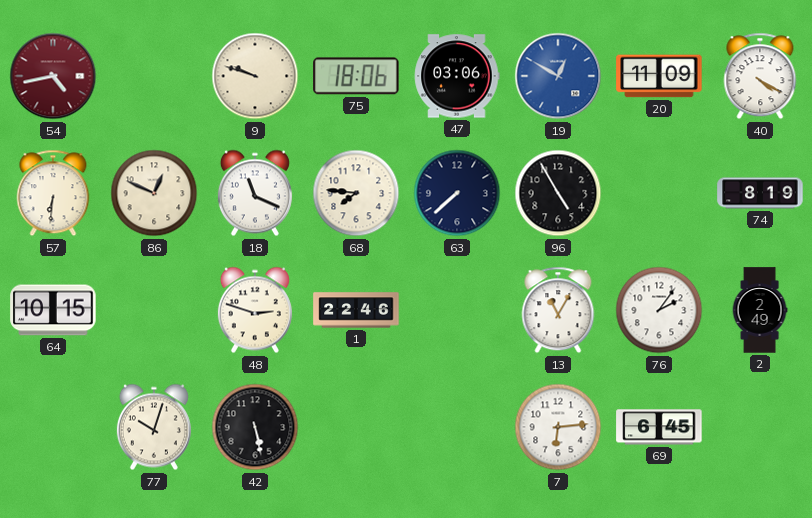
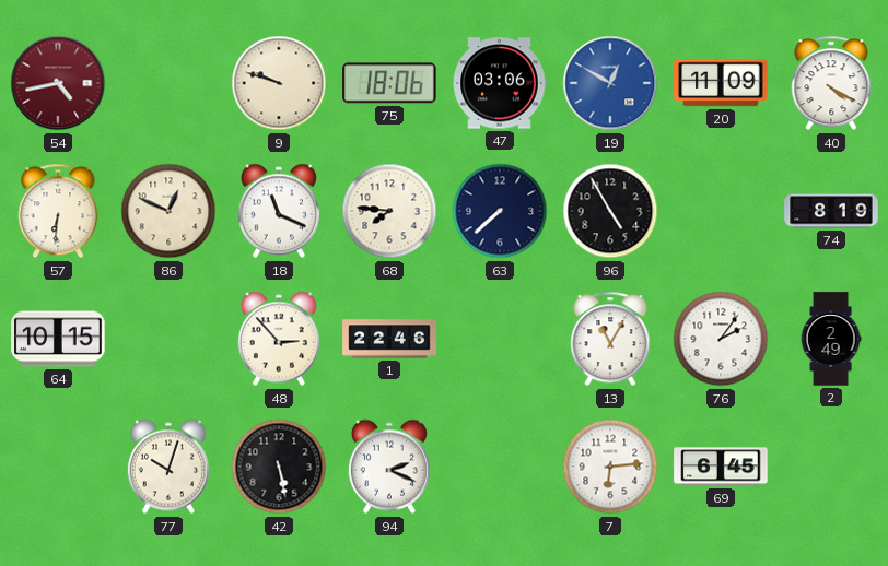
48: 2:48 -> 2:53 (279, 339)
94: none -> 2:19 (389, 467)
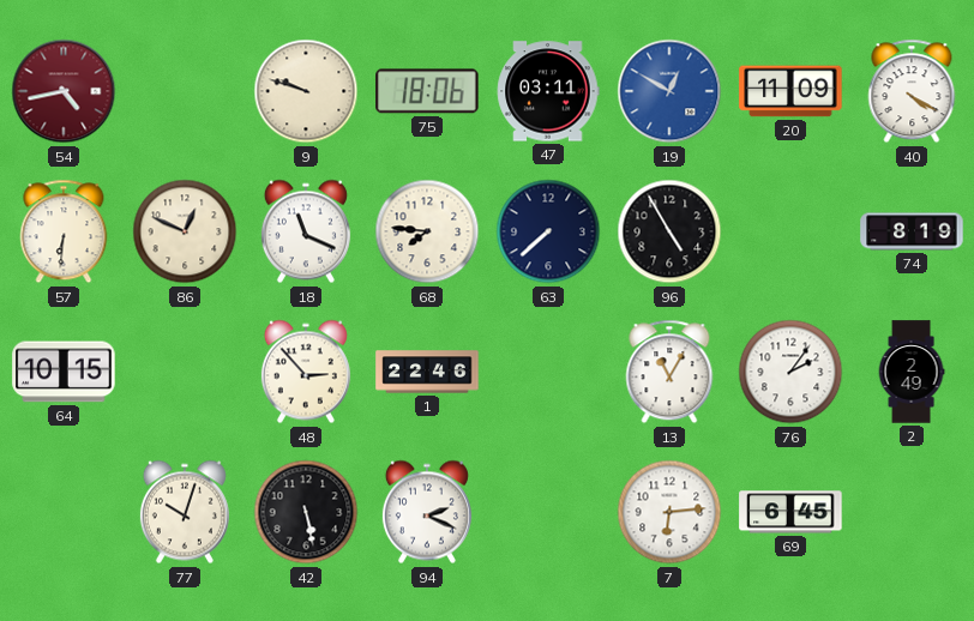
47: 03:06 -> 03:11 (548, 91)
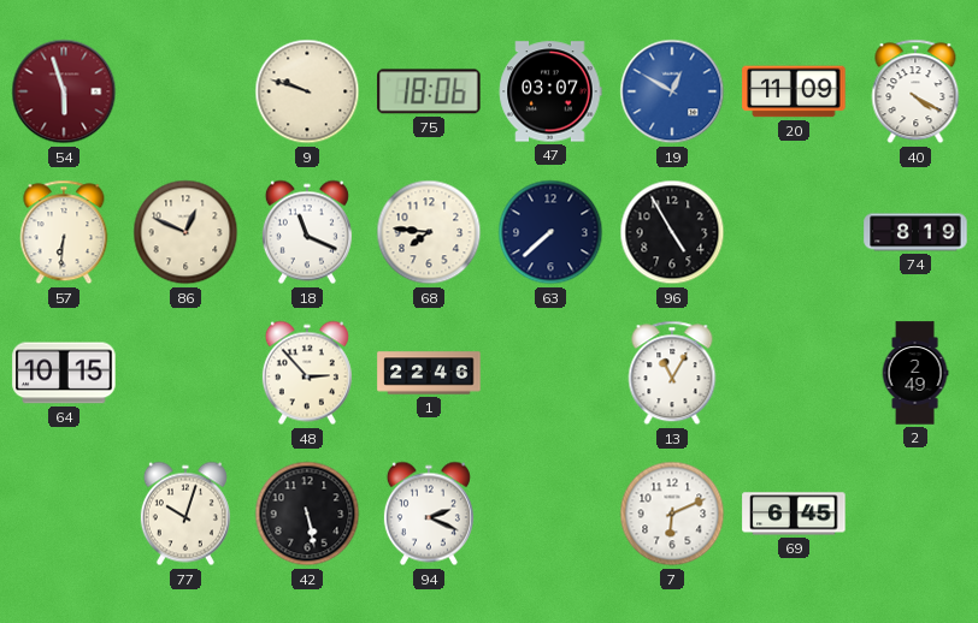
54: 4:43 -> 5:57 (64, 91)
47: 03:11 -> 03:07 (550, 91)
76: 2:06 -> none (790, 372)
7: 6:14 -> 6:11 (672, 514)
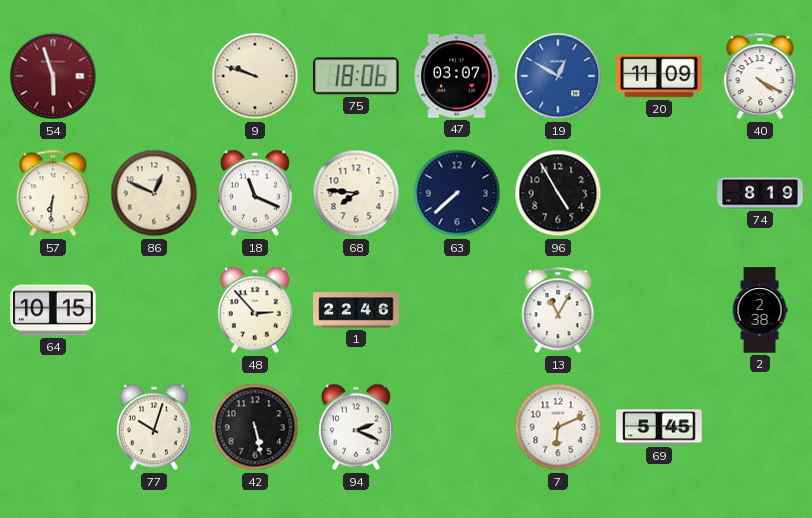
2: 2:49 -> 2:38 (760, 310)
69: 6:45 -> 5:45 (659, 427)
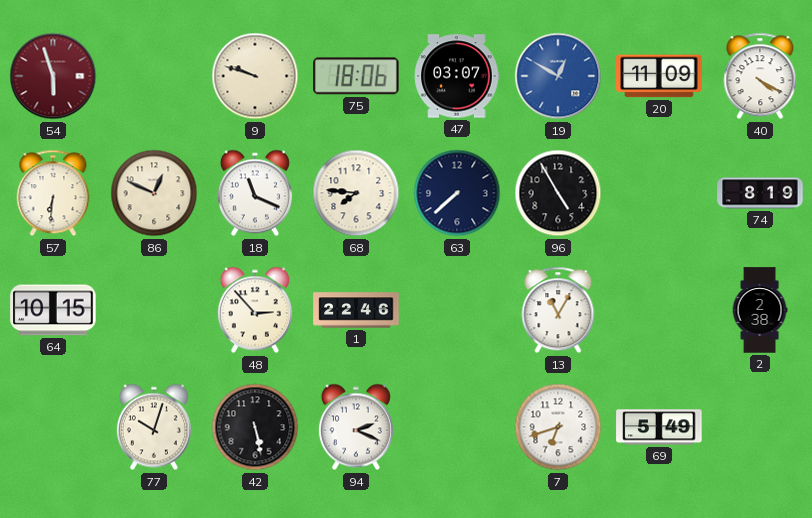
7: 6:11 -> 6:42 (558, 427)
69: 5:45 -> 5:49 (659, 427)
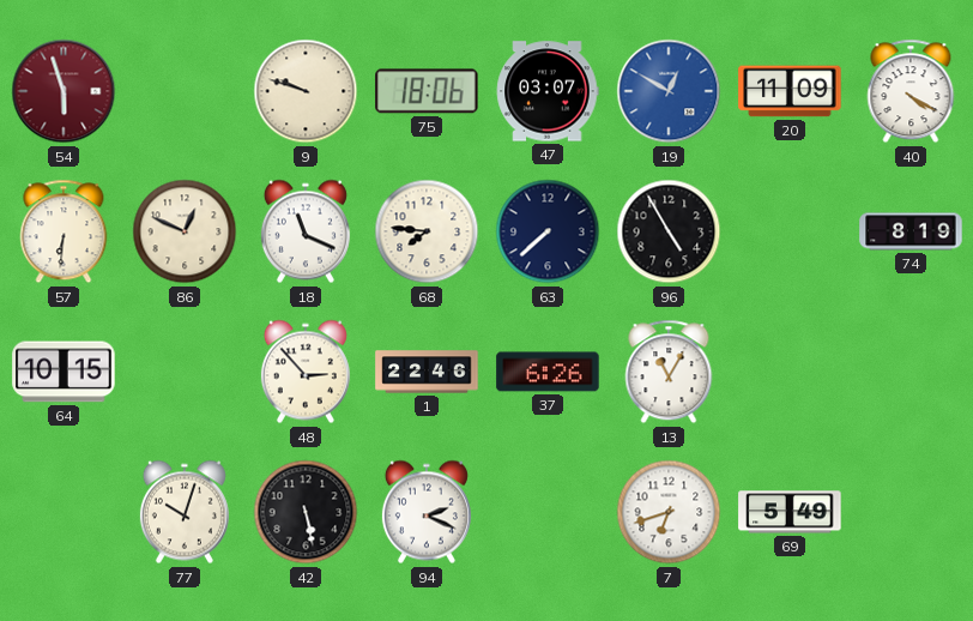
37: none -> 6:26 (548, 372)
2: 2:38 -> none (760, 310)
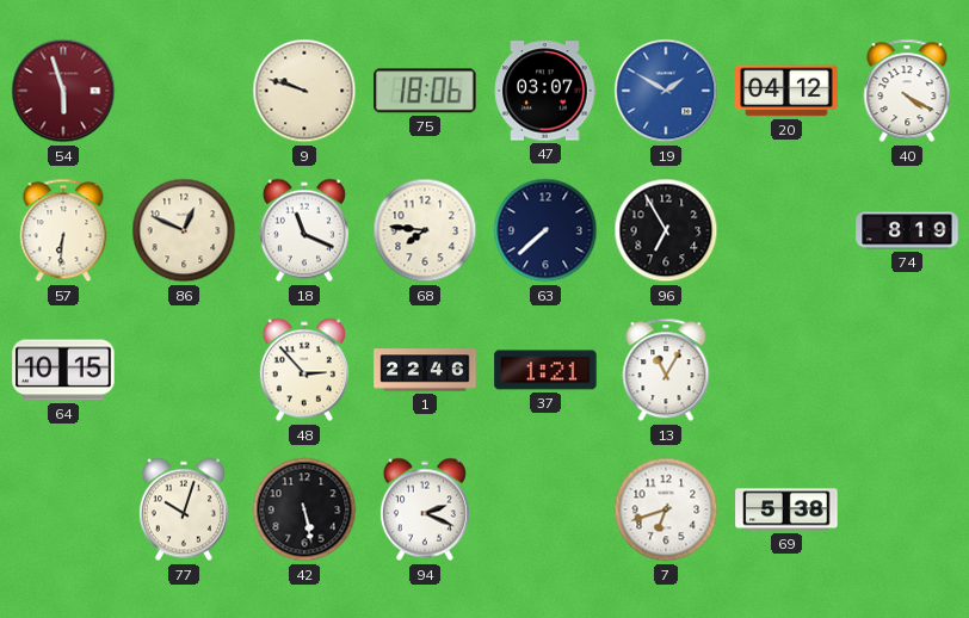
19: 12:50 -> 1:50 (666, 91)
20: 11:09 -> 04:12 (786, 91)
96: 4:55 -> 6:55 (666, 230)
37: 6:26 -> 1:21 (545, 370)
69: 5:49 -> 5:38 (786, 509)
